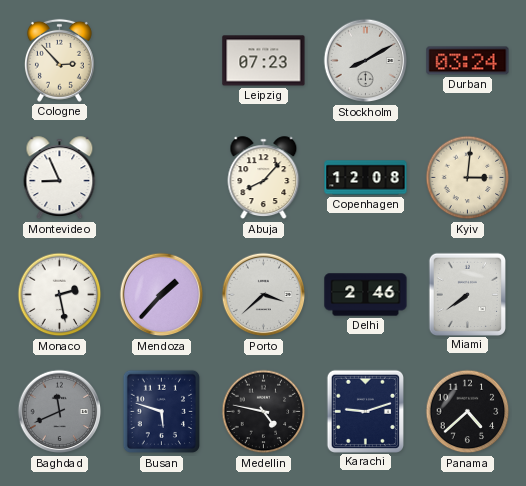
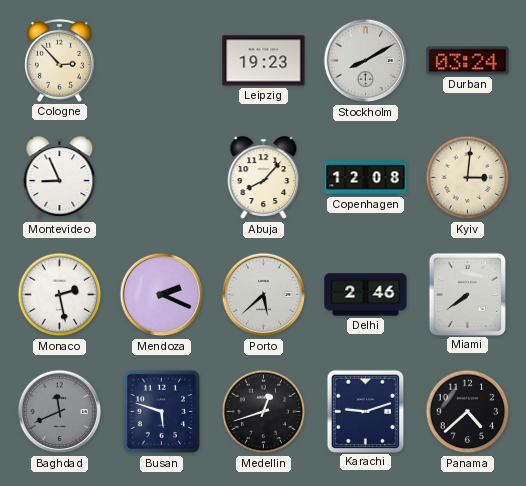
Leipzig: 07:23 -> 19:23 (264, 61)
Mendoza: 1:37 -> 2:19 (162, 295)
Porto: 3:38 -> 5:38 (264, 295)
Medellin: 4:47 -> 12:42 (264, 412)
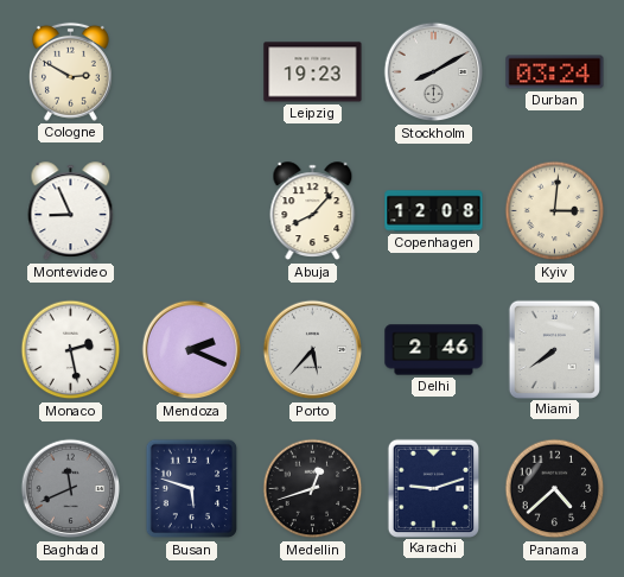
Cologne: 2:53 -> 2:50 (70, 71)
Porto: 5:38 -> 5:37 (313, 350)
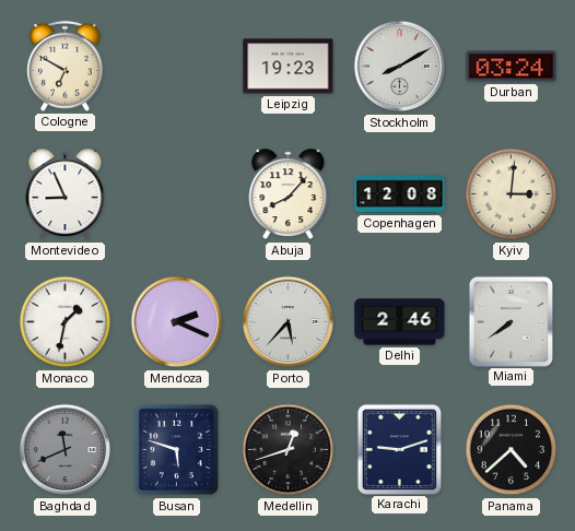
Cologne: 2:50 -> 6:50 (64, 66)
Monaco: 2:28 -> 1:32 (66, 322)
